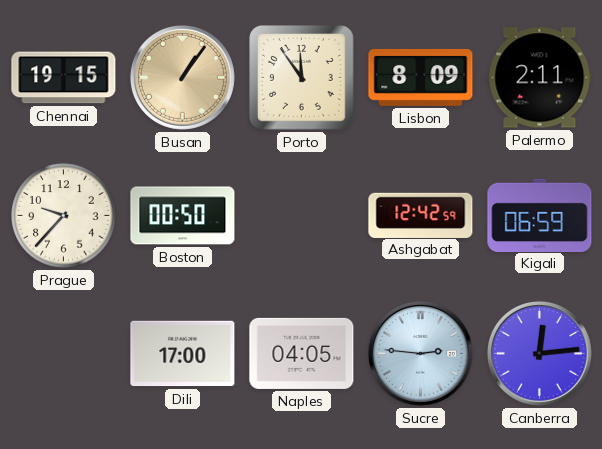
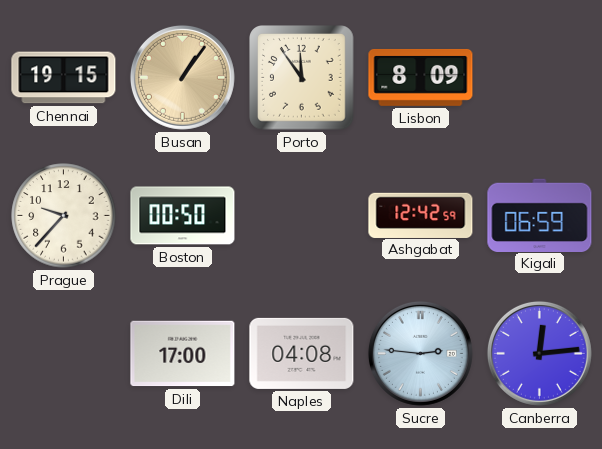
Palermo: 2:11 -> none (540, 78)
Naples: 04:05 -> 04:08 (302, 353)
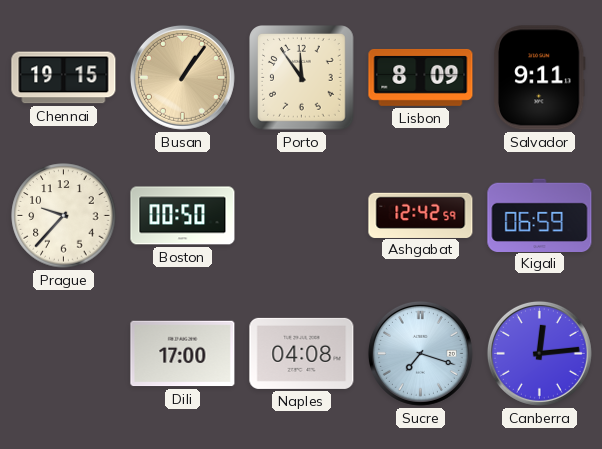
Salvador: none -> 9:11 (539, 78)
Sucre: 2:46 -> 7:18 (420, 353)
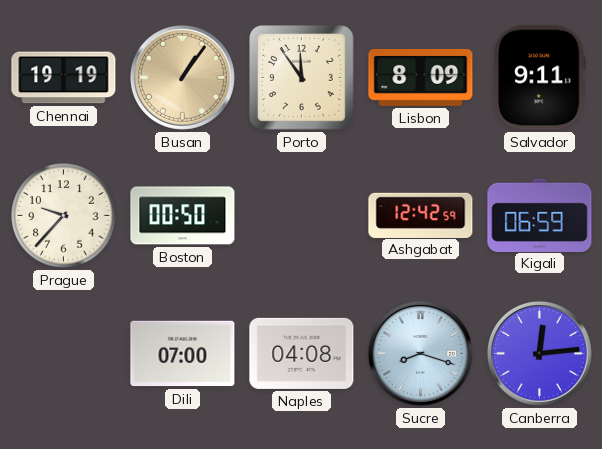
Chennai: 19:15 -> 19:19 (64, 78)
Dili: 17:00 -> 07:00 (183, 354)
Sucre: 7:18 -> 8:18 (420, 353)
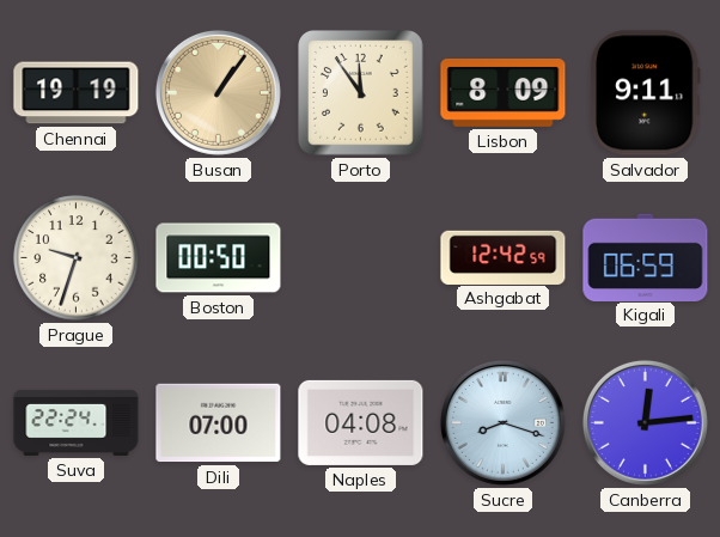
Prague: 9:37 -> 9:33 (77, 258)
Suva: none -> 22:24 (77, 422)
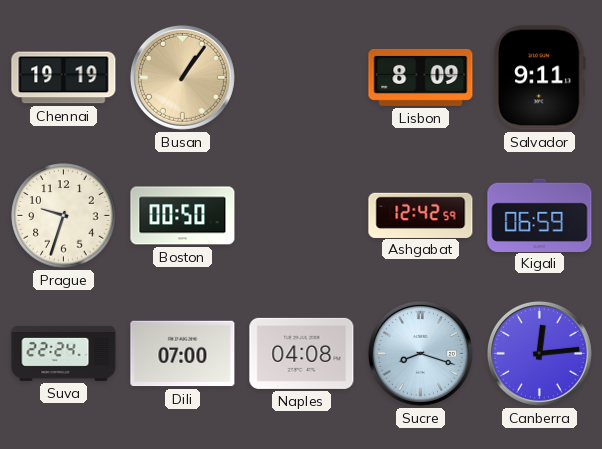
Porto: 11:54 -> none (361, 93)
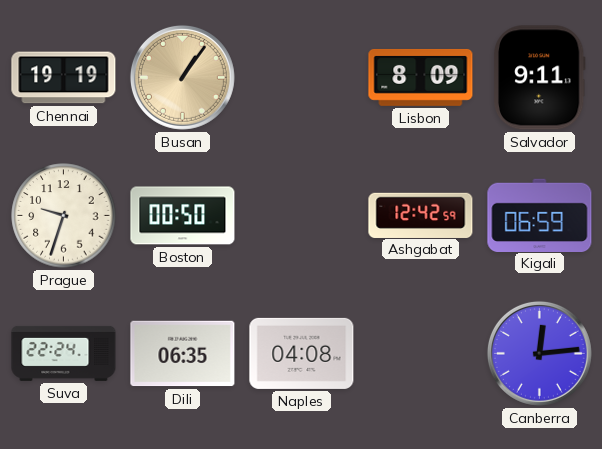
Dili: 07:00 -> 06:35 (183, 354)
Sucre: 8:18 -> none (420, 353)
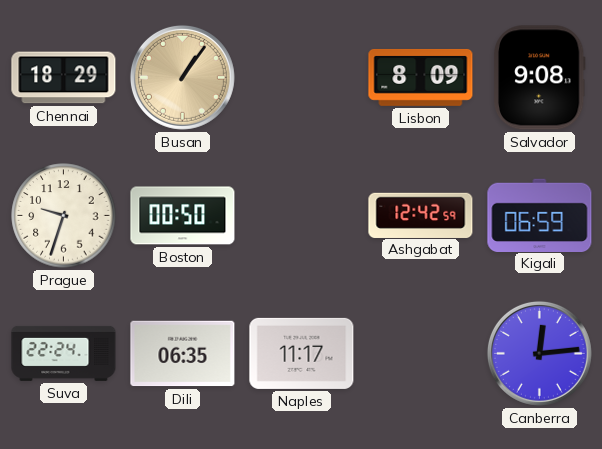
Chennai: 19:19 -> 18:29 (64, 78)
Salvador: 9:11 -> 9:08 (539, 78)
Naples: 04:08 -> 11:17 (302, 353)
